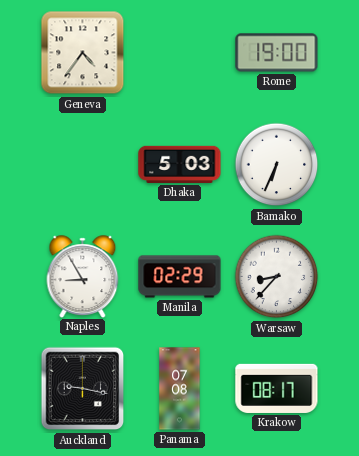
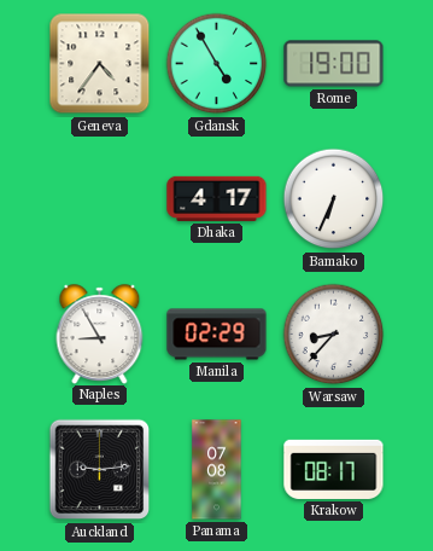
Gdansk: none -> 4:55 (217, 64)
Dhaka: 5:03 -> 4:17 (217, 198)
Auckland: 9:17 -> 9:14 (100, 470)
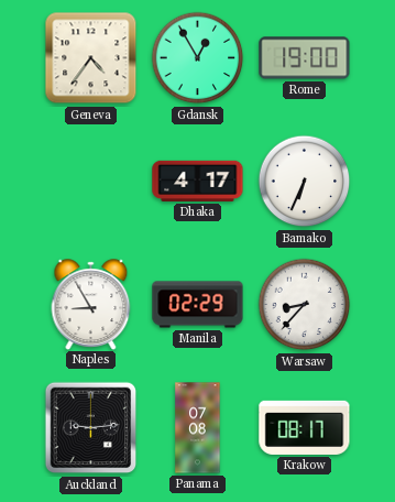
Gdansk: 4:55 -> 12:55 (198, 58)
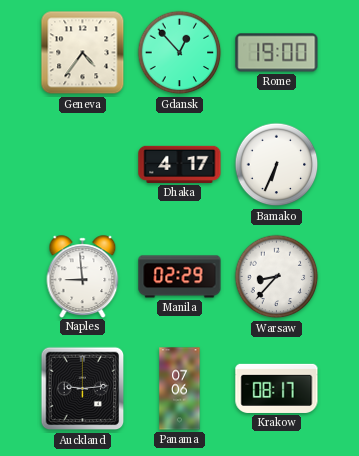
Gdansk: 12:55 -> 12:53 (180, 53)
Naples: 8:55 -> 8:59 (83, 276)
Panama: 07:08 -> 07:06 (180, 389)
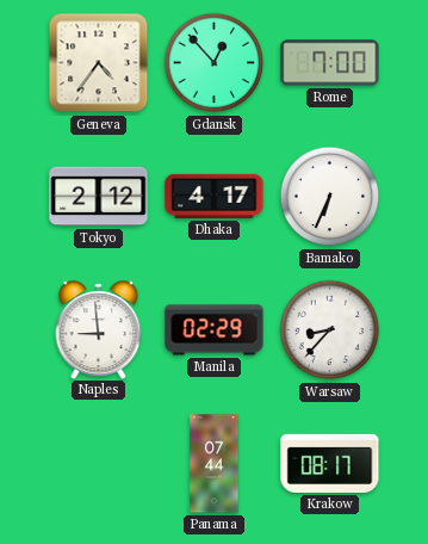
Rome: 19:00 -> 7:00 (330, 63)
Tokyo: none -> 2:12 (99, 197)
Auckland: 9:14 -> none (83, 389)
Panama: 07:06 -> 07:44 (215, 464)
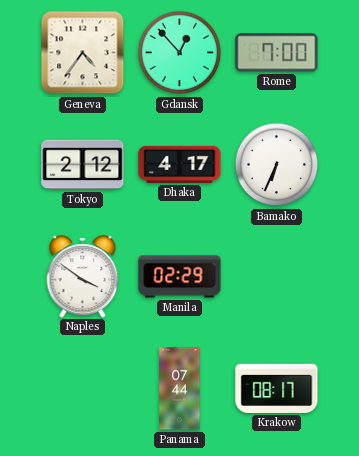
Naples: 8:59 -> 3:51 (83, 276)
Warsaw: 8:37 -> none (330, 330)
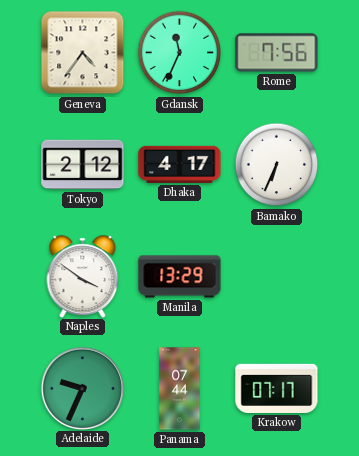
Gdansk: 12:53 -> 11:34 (180, 53)
Rome: 7:00 -> 7:56 (277, 53)
Manila: 02:29 -> 13:29 (180, 277)
Adelaide: none -> 9:34 (82, 388)
Krakow: 08:17 -> 07:17 (277, 388)
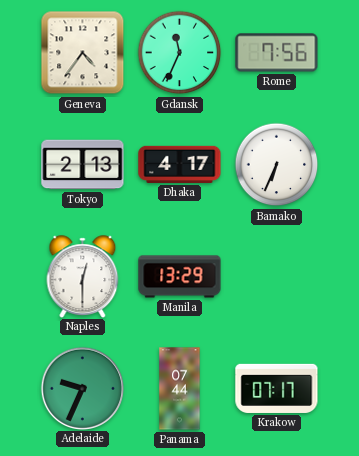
Tokyo: 2:12 -> 2:13 (83, 165)
Naples: 3:51 -> 12:30 (83, 276)
